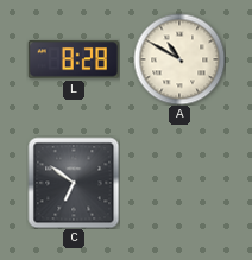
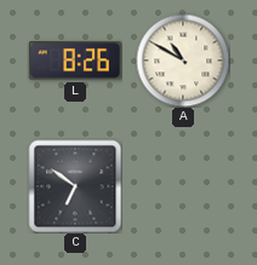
L: 8:28 -> 8:26 (75, 61)
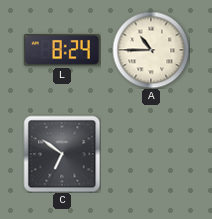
L: 8:26 -> 8:24 (62, 50)
A: 10:50 -> 10:45 (151, 50)
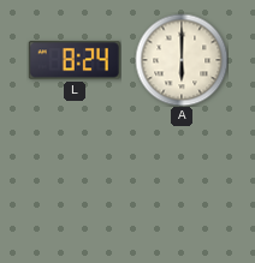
A: 10:45 -> 6:00 (182, 60)
C: 6:51 -> none (62, 154)
